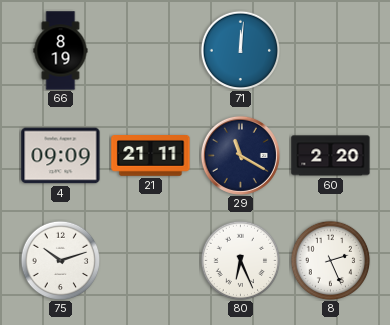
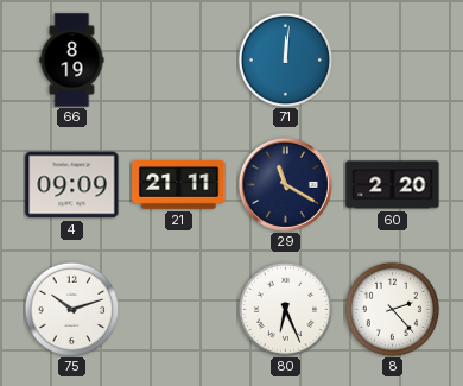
8: 2:26 -> 2:23 (392, 309)
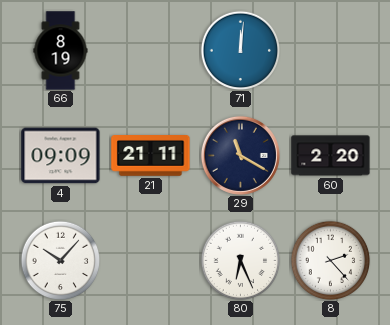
75: 10:12 -> 10:07 (60, 260)
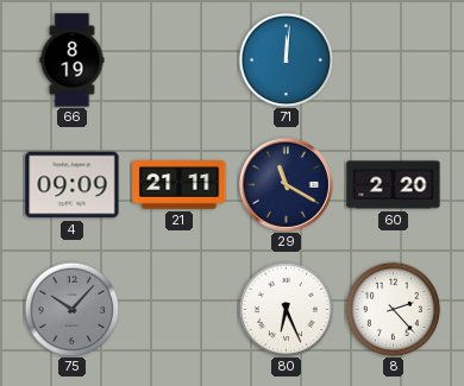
75 dial: white -> grey (71, 309)
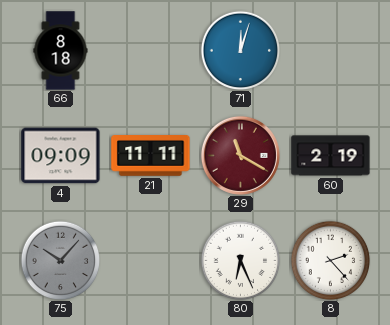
66: 8:19 -> 8:18 (61, 51)
71: 12:01 -> 12:03 (240, 50)
21: 21:11 -> 11:11 (151, 156)
29 dial: navy -> burgundy (240, 155)
60: 2:20 -> 2:19 (331, 156)
